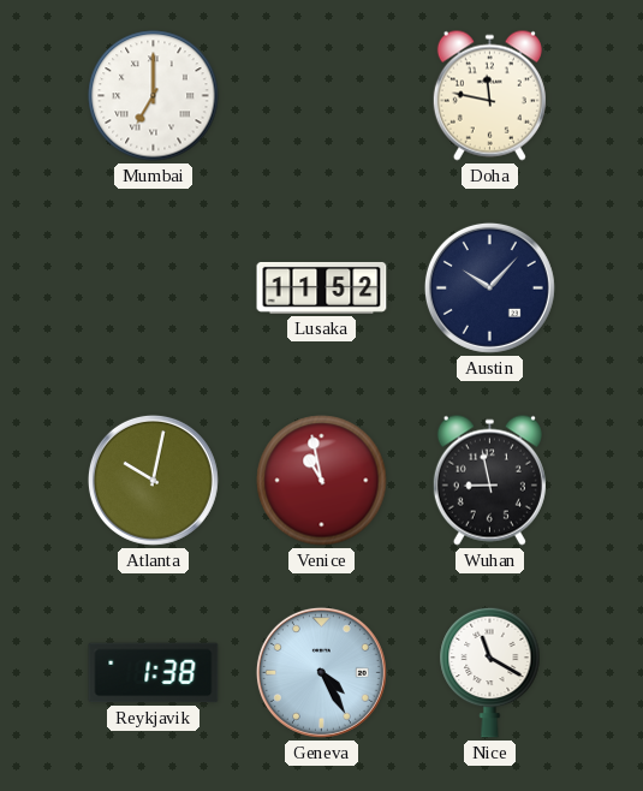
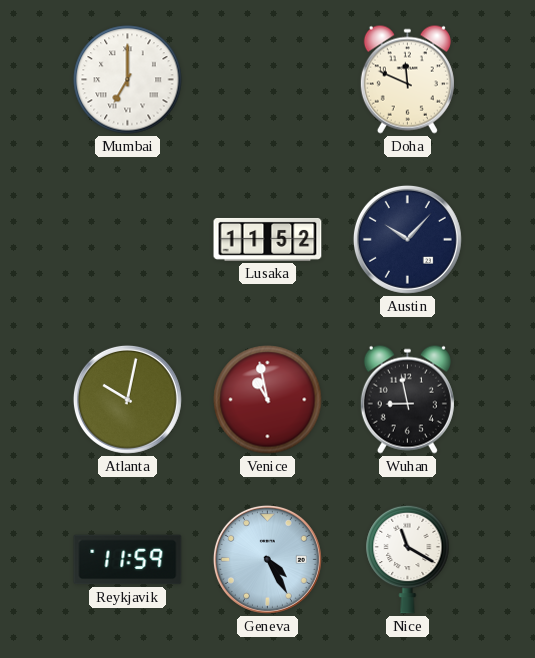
Doha: 11:47 -> 11:49 (407, 79)
Reykjavik: 1:38 -> 11:59 (128, 560)
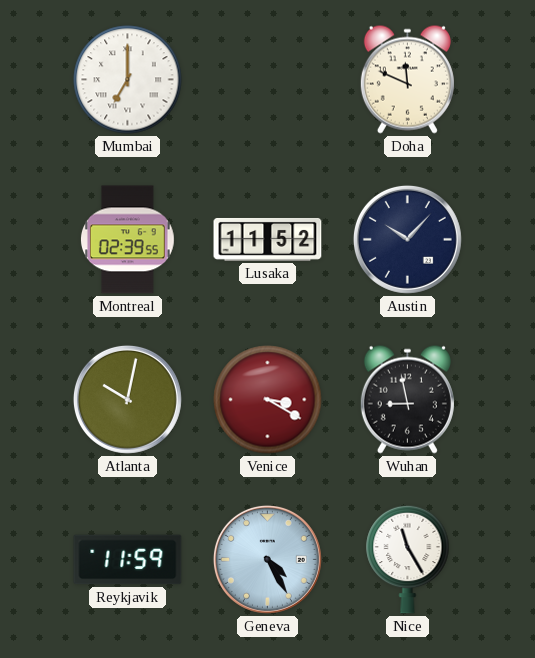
Montreal: none -> 02:39 (127, 240)
Venice: 10:58 -> 3:20 (268, 400)
Nice: 11:20 -> 11:25 (408, 559)
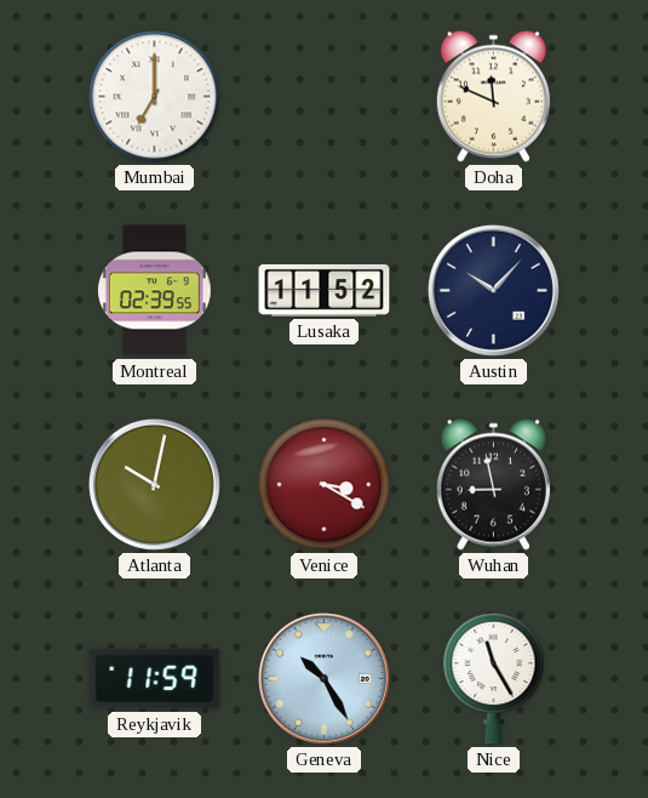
Geneva: 4:25 -> 10:25 (323, 678)
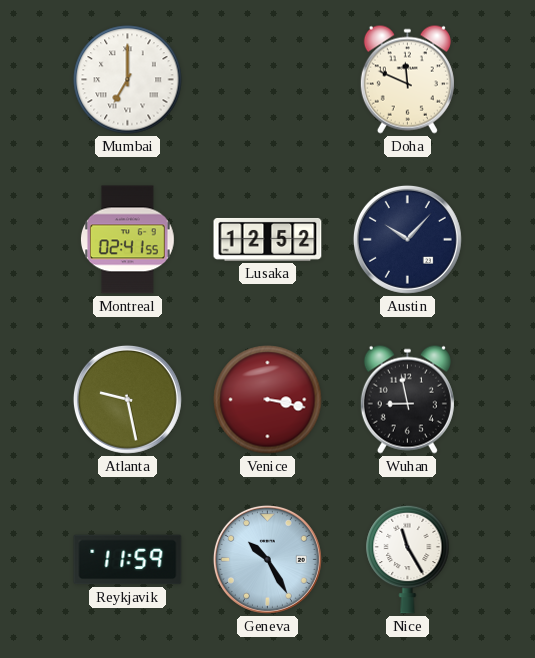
Montreal: 02:39 -> 02:41 (127, 240)
Lusaka: 11:52 -> 12:52 (268, 239)
Atlanta: 10:02 -> 9:28 (127, 399)
Venice: 3:20 -> 3:17 (268, 400)
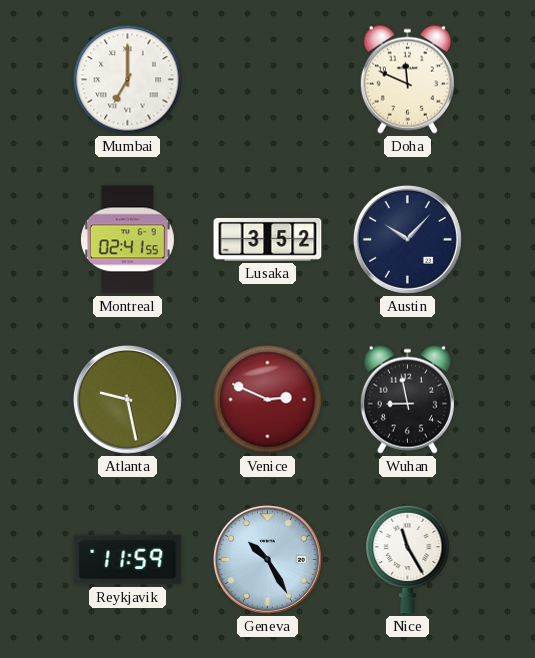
Lusaka: 12:52 -> 3:52 (268, 239)
Venice: 3:17 -> 2:49 (268, 400)
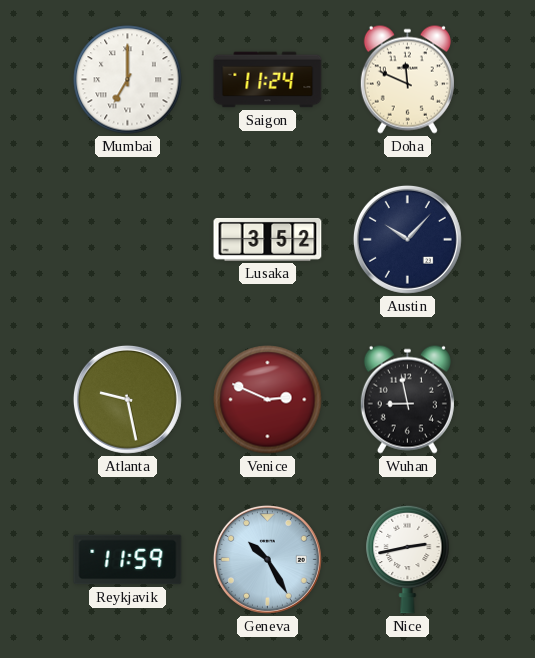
Saigon: none -> 11:24 (268, 80)
Montreal: 02:41 -> none (127, 240)
Nice: 11:25 -> 2:43 (408, 559)
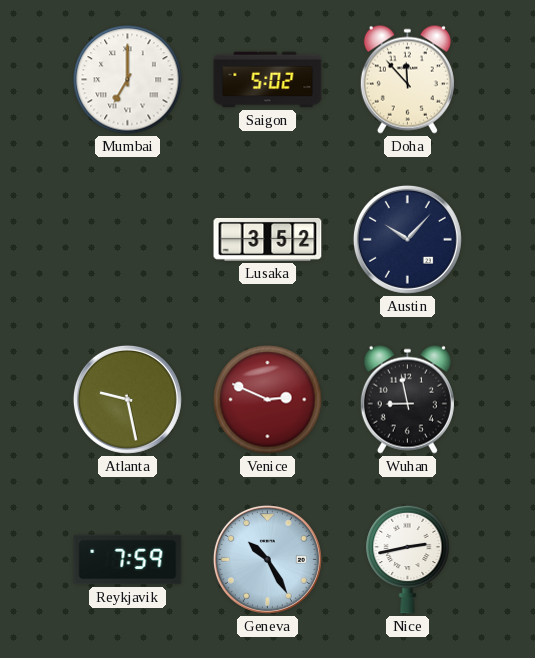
Saigon: 11:24 -> 5:02 (268, 80)
Doha: 11:49 -> 11:53 (407, 79)
Reykjavik: 11:59 -> 7:59 (128, 560)
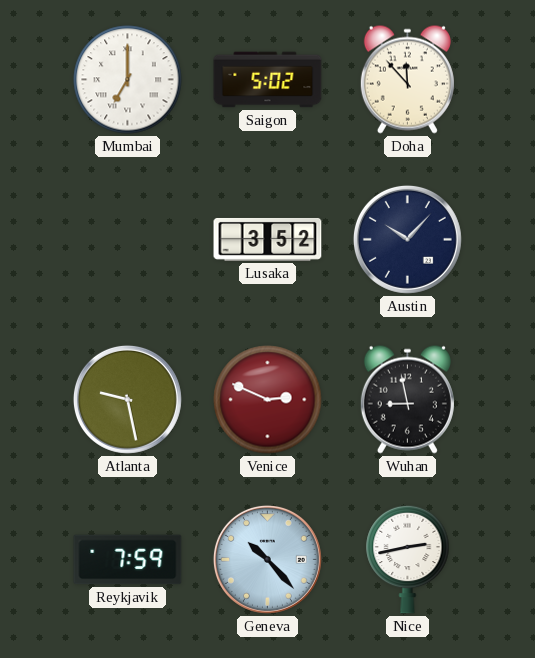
Geneva: 10:25 -> 10:23 (267, 559)
